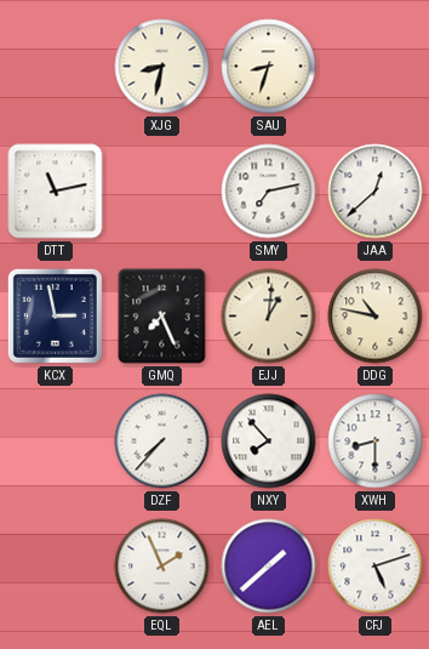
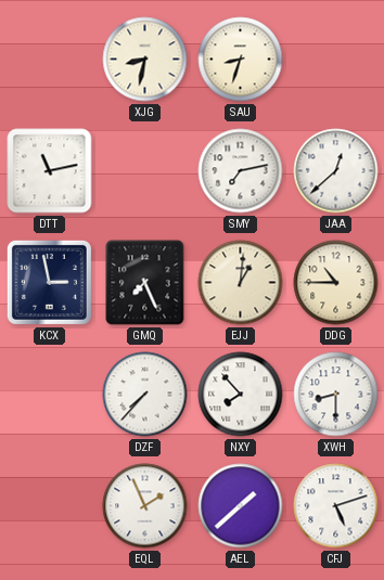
DDG: 10:47 -> 10:45 (336, 283)
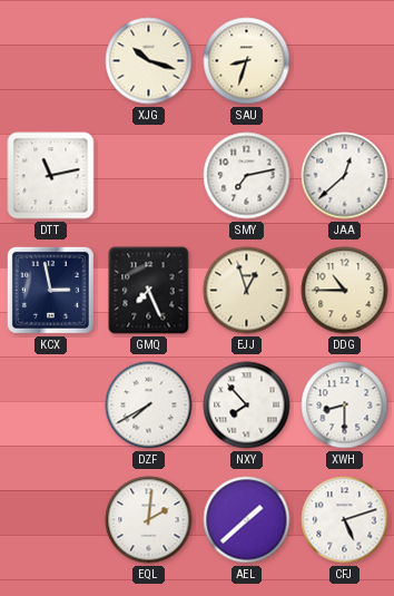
XJG: 8:32 -> 10:18 (149, 61)
EJJ: 1:01 -> 12:57 (247, 291)
DZF: 7:37 -> 7:40 (149, 406)
EQL: 1:56 -> 2:01 (149, 520)
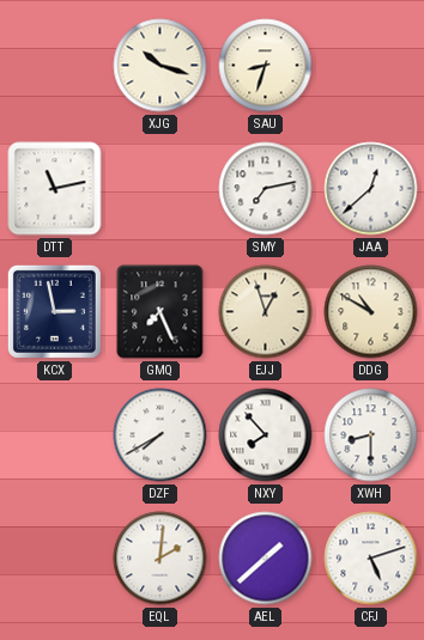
DDG: 10:45 -> 10:50 (371, 312)
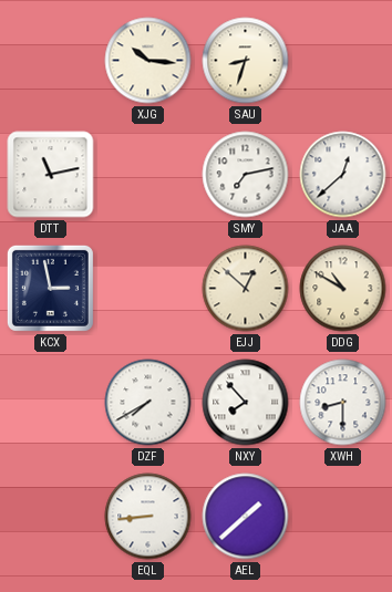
XJG: 10:18 -> 10:16 (148, 61)
GMQ: 7:26 -> none (160, 312)
EJJ: 12:57 -> 12:52 (246, 289)
EQL: 2:01 -> 8:44 (148, 517)
CFJ: 5:12 -> none (371, 559)
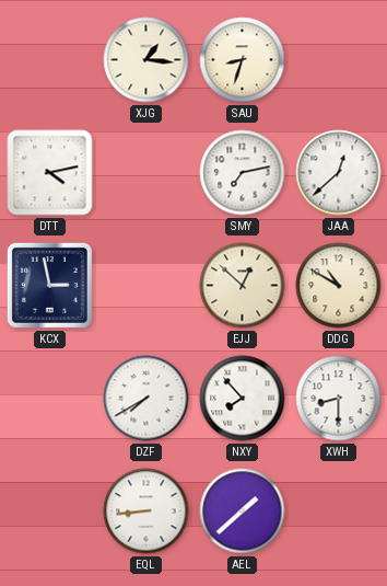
XJG: 10:16 -> 1:16 (146, 60)
DTT: 11:13 -> 4:13 (50, 173)
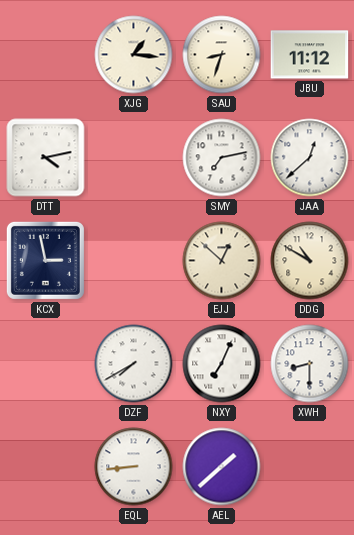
JBU: none -> 11:12 (310, 55)
NXY: 7:53 -> 7:04 (222, 364)
